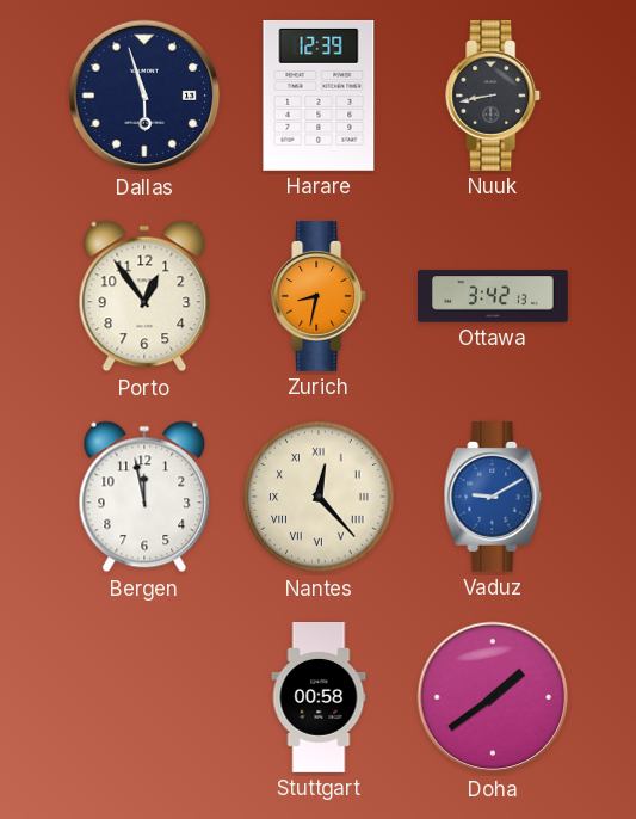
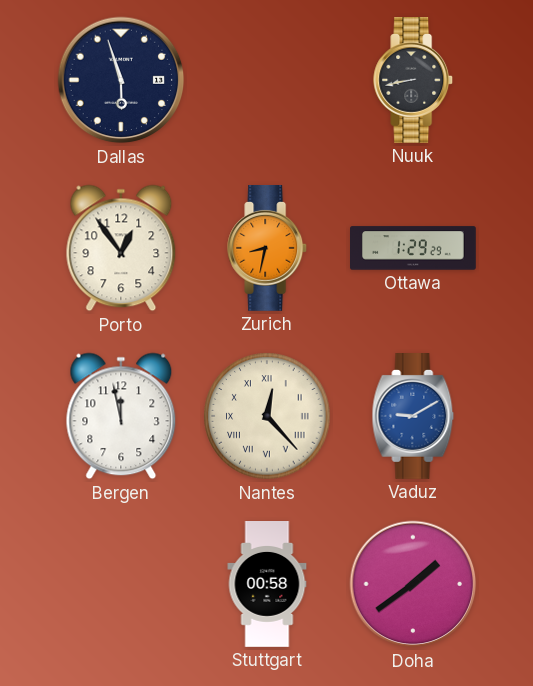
Harare: 12:39 -> none (319, 96)
Ottawa: 3:42 -> 1:29 (414, 248)
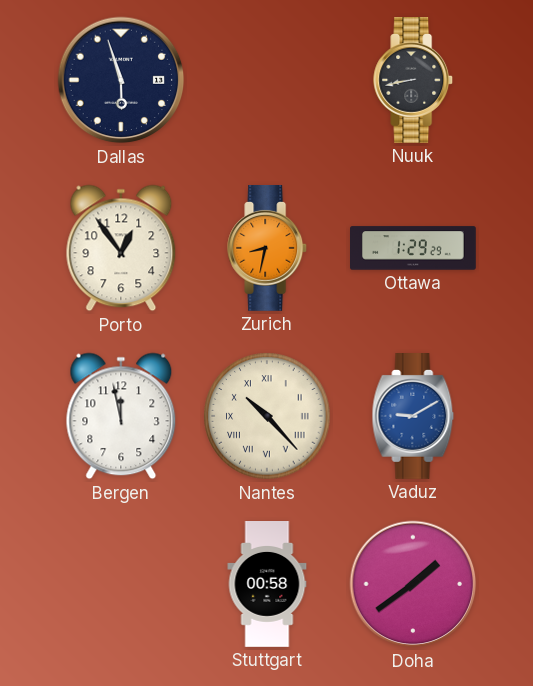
Nantes: 12:23 -> 10:23 (267, 416)
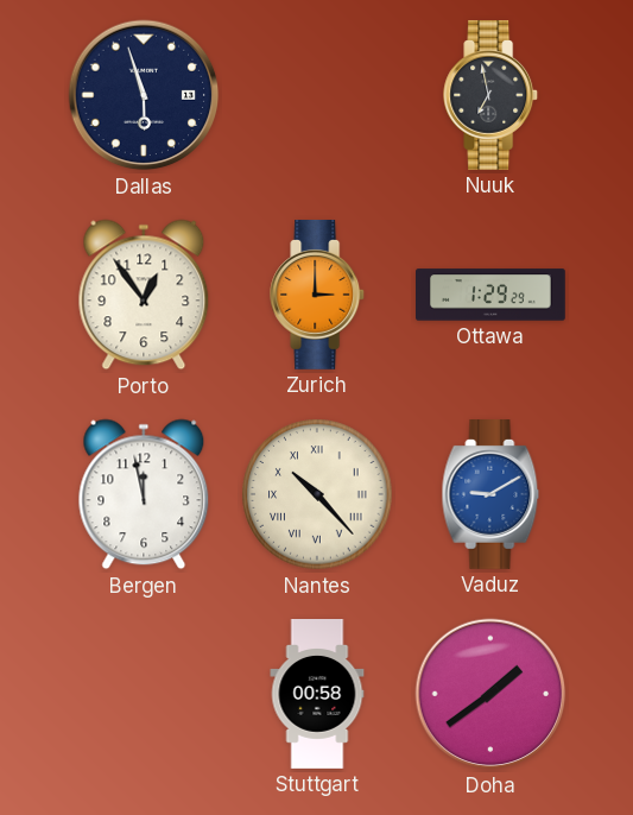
Nuuk: 8:43 -> 6:58 (492, 96)
Zurich: 8:32 -> 3:00 (318, 296)
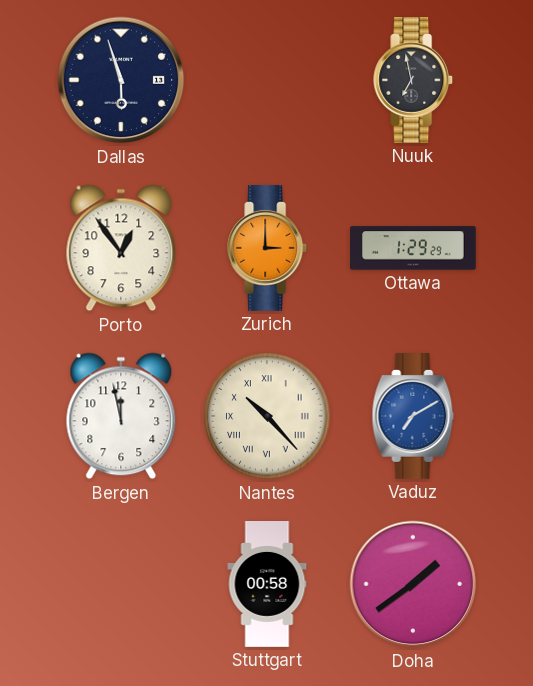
Vaduz: 9:10 -> 7:10 (413, 417)
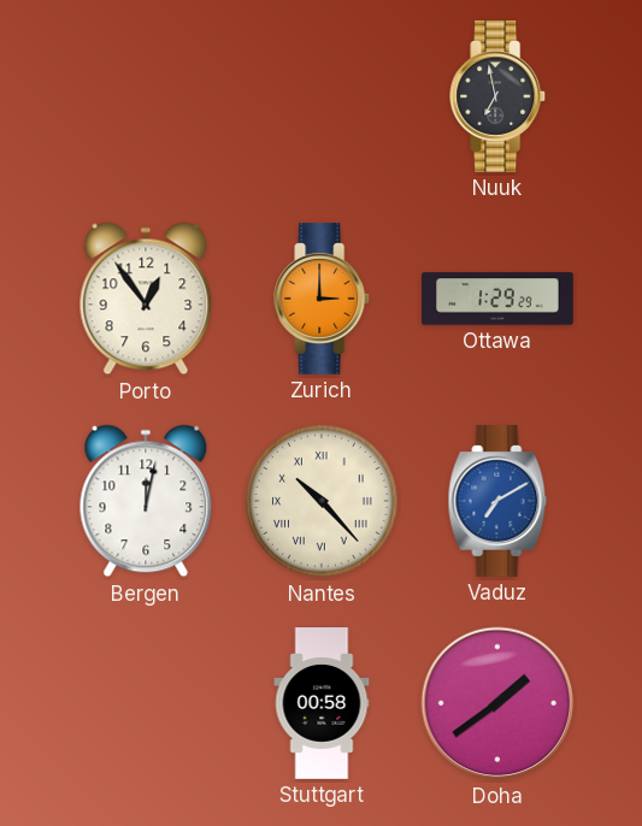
Dallas: 5:57 -> none (121, 80)
Bergen: 11:58 -> 12:02 (146, 501)
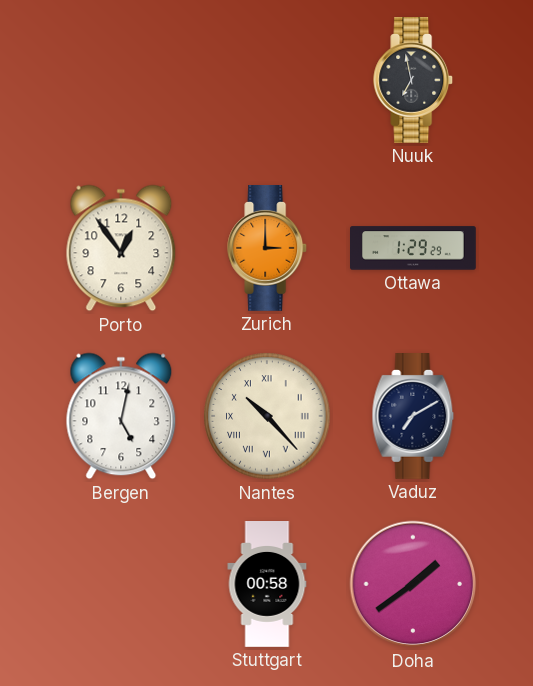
Bergen: 12:02 -> 5:02 (121, 416)
Vaduz dial: blue -> navy (413, 417)
